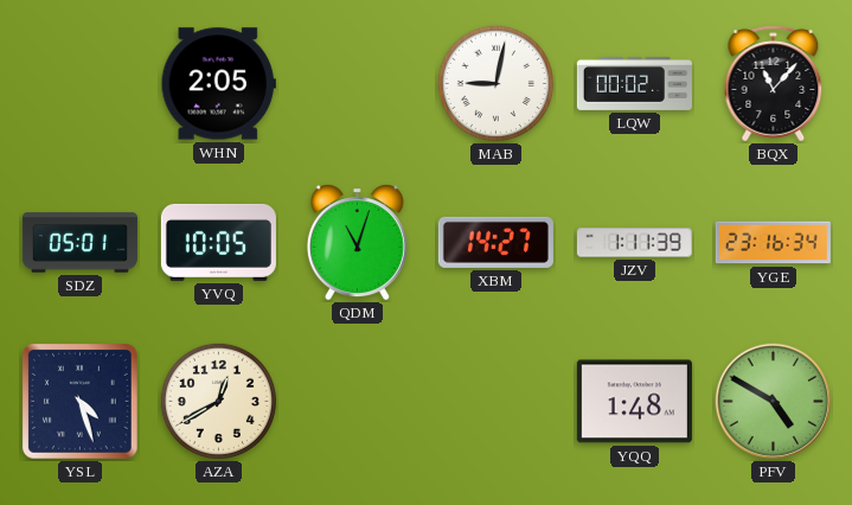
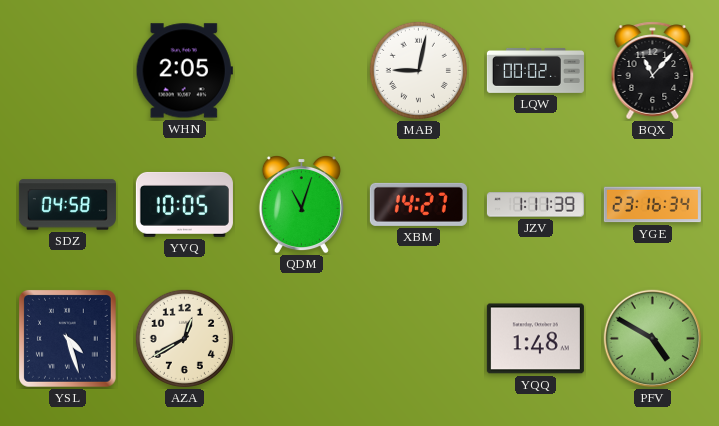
SDZ: 05:01 -> 04:58 (67, 205)
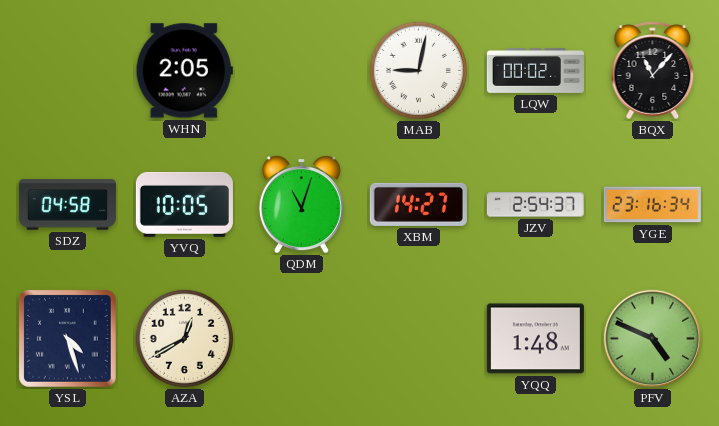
JZV: 1:11 -> 2:54 (535, 205)
PFV: 4:50 -> 4:49 (653, 339)
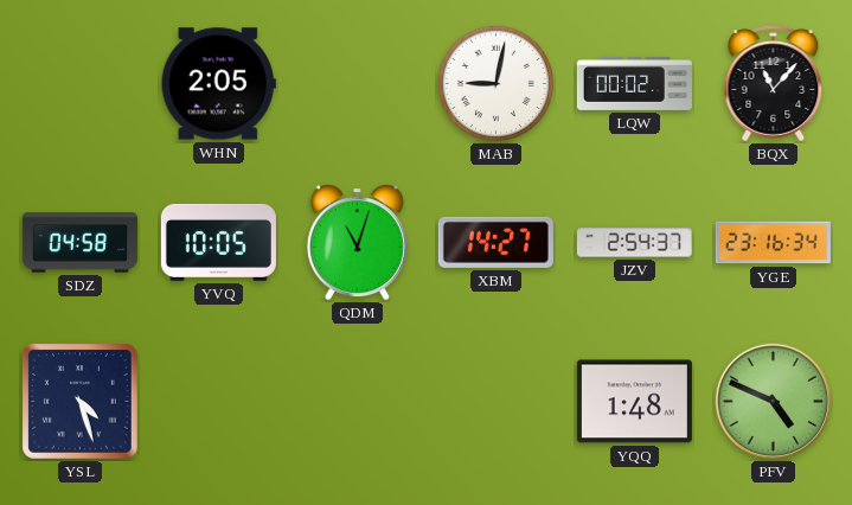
AZA: 12:40 -> none (184, 338)
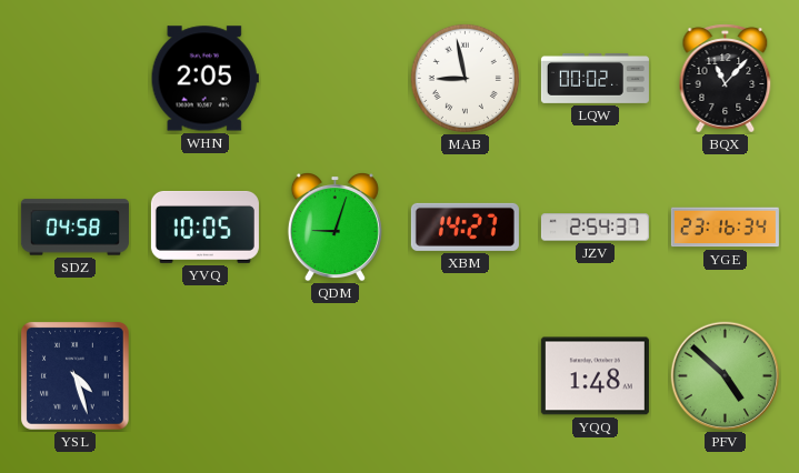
MAB: 9:02 -> 8:58 (465, 78)
QDM: 11:03 -> 9:03 (334, 228)
PFV: 4:49 -> 4:52 (726, 376)
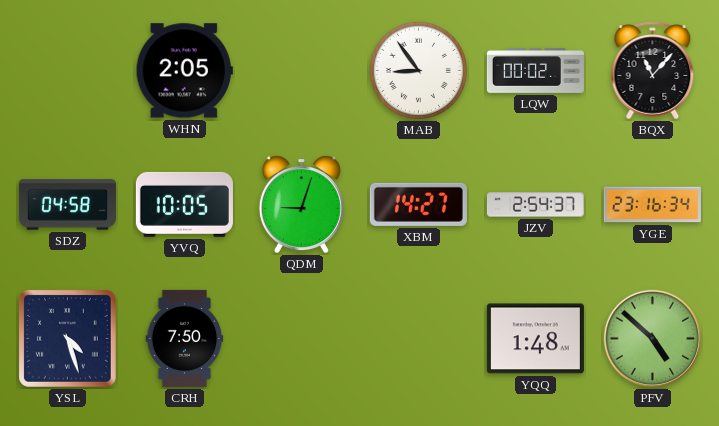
MAB: 8:58 -> 8:54 (418, 70)
CRH: none -> 7:50 (185, 338)
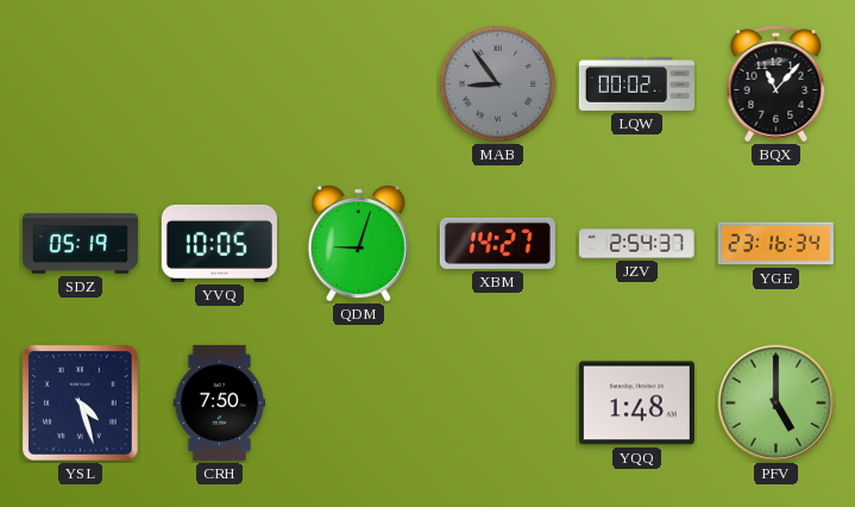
WHN: 2:05 -> none (184, 71)
MAB dial: white -> grey (497, 83)
SDZ: 04:58 -> 05:19 (80, 244)
PFV: 4:52 -> 5:00 (777, 403)
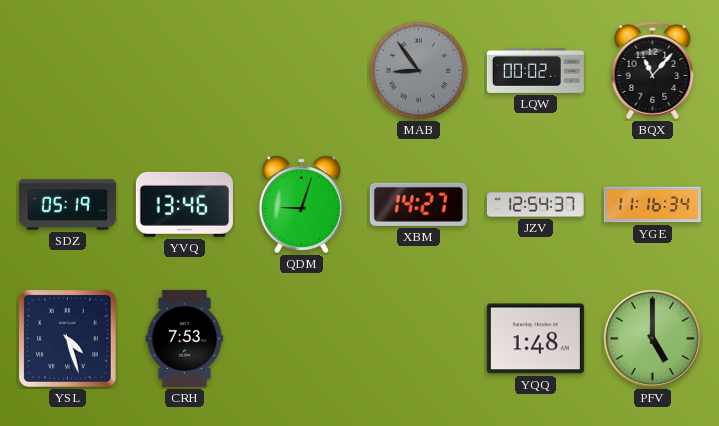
YVQ: 10:05 -> 13:46 (184, 204)
JZV: 2:54 -> 12:54 (535, 205)
YGE: 23:16 -> 11:16 (652, 205)
CRH: 7:50 -> 7:53 (185, 338)
